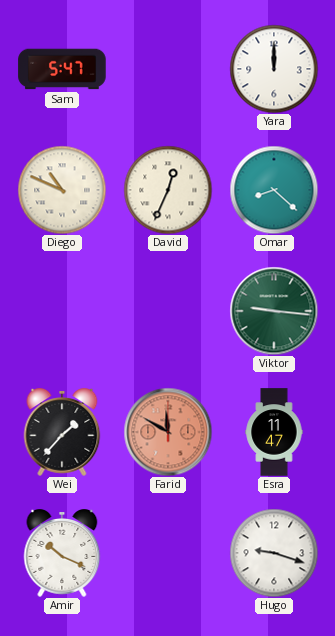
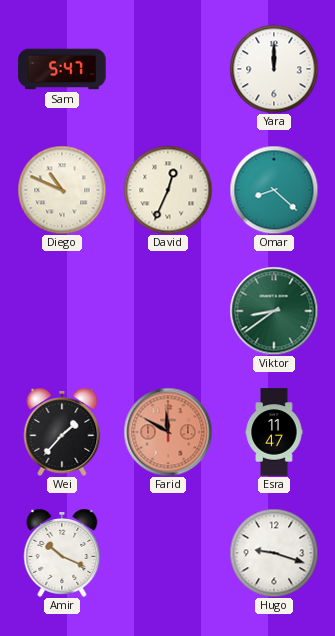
Viktor: 9:16 -> 8:39 (274, 311)
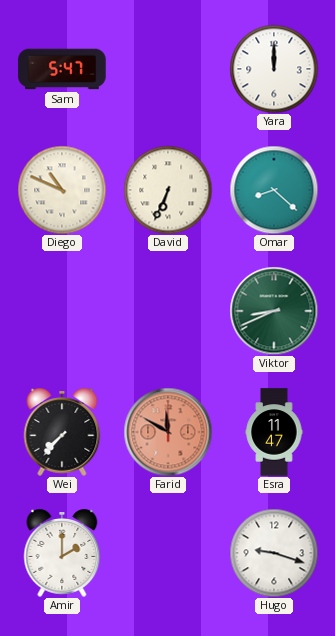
David: 12:34 -> 6:34 (168, 190)
Viktor: 8:39 -> 8:41 (274, 311)
Wei: 1:37 -> 7:37 (62, 433)
Amir: 10:19 -> 2:00 (62, 554)
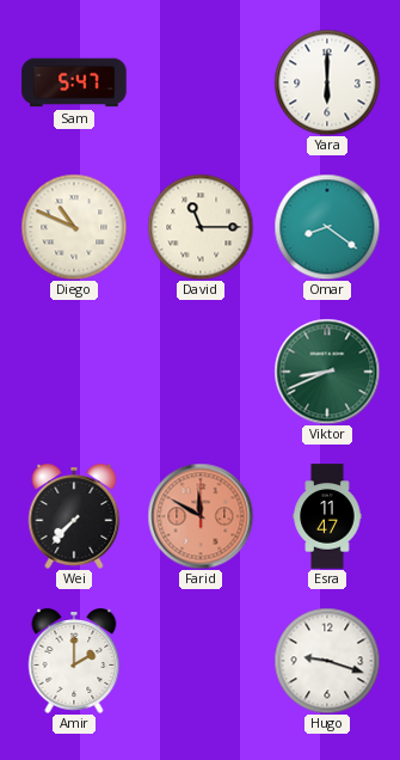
Yara: 12:00 -> 6:00 (327, 82)
David: 6:34 -> 11:15 (201, 227)
Omar: 8:22 -> 8:21 (327, 227)
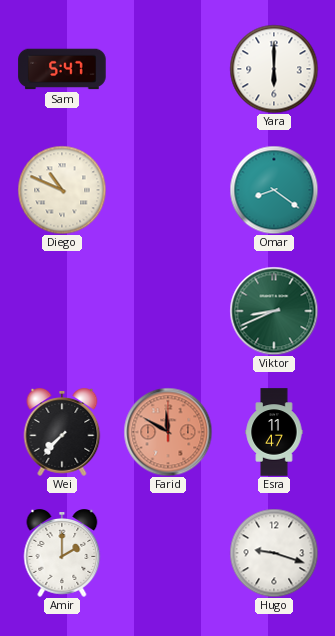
David: 11:15 -> none (201, 227)
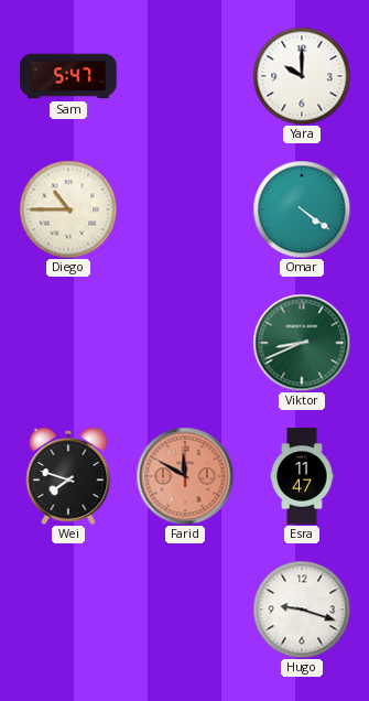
Yara: 6:00 -> 10:00 (302, 76)
Diego: 10:49 -> 10:45 (68, 209)
Omar: 8:21 -> 4:21 (302, 209)
Wei: 7:37 -> 7:48 (68, 477)
Amir: 2:00 -> none (62, 554)
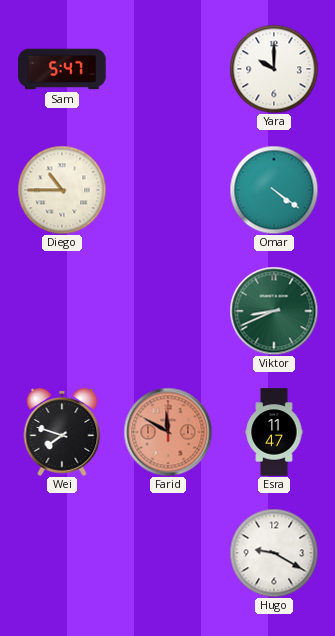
Hugo: 9:18 -> 9:20 (274, 553)
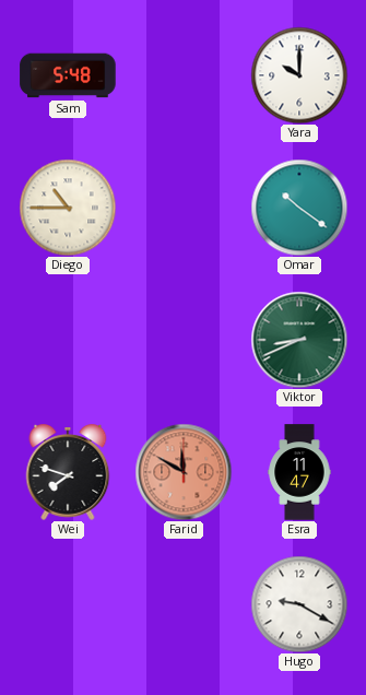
Sam: 5:47 -> 5:48 (68, 75)
Omar: 4:21 -> 10:21 (299, 208)
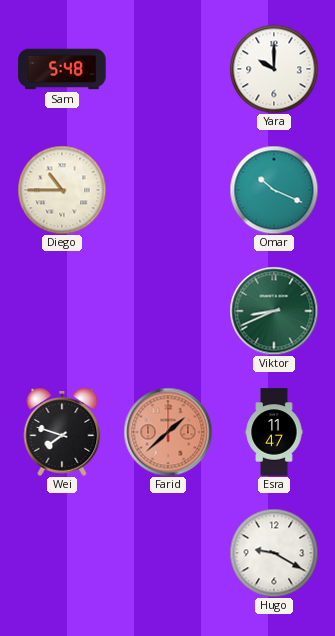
Omar: 10:21 -> 10:19 (274, 190)
Farid: 11:50 -> 1:38 (168, 432)
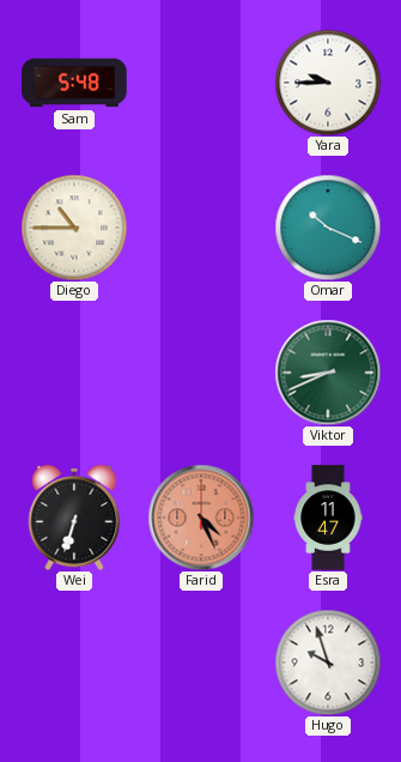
Yara: 10:00 -> 9:45 (328, 83)
Wei: 7:48 -> 6:33 (74, 519)
Farid: 1:38 -> 4:26 (201, 518)
Hugo: 9:20 -> 9:57 (328, 663)
